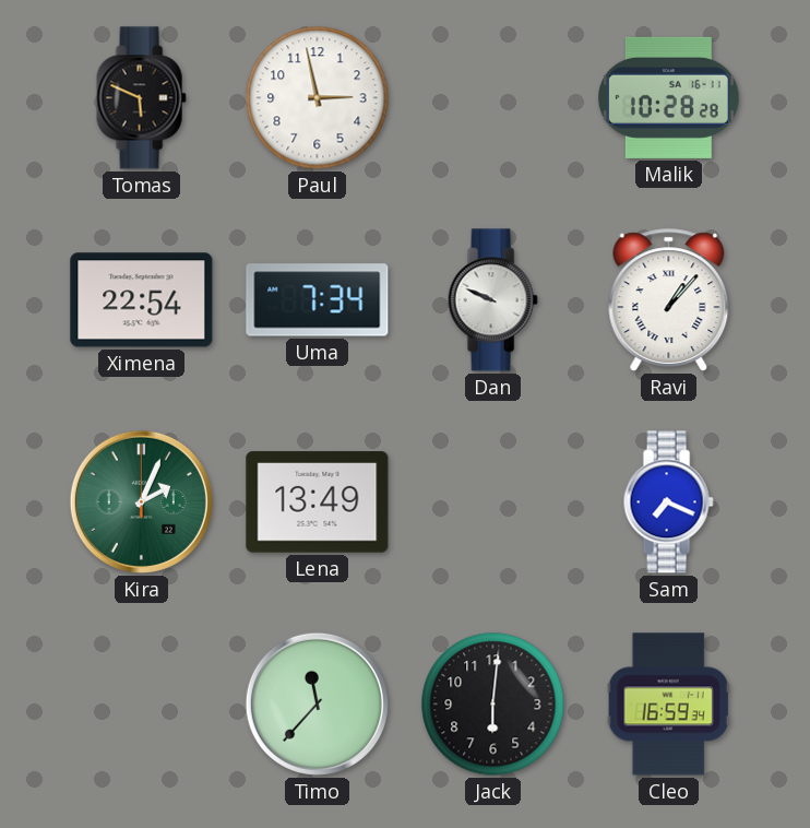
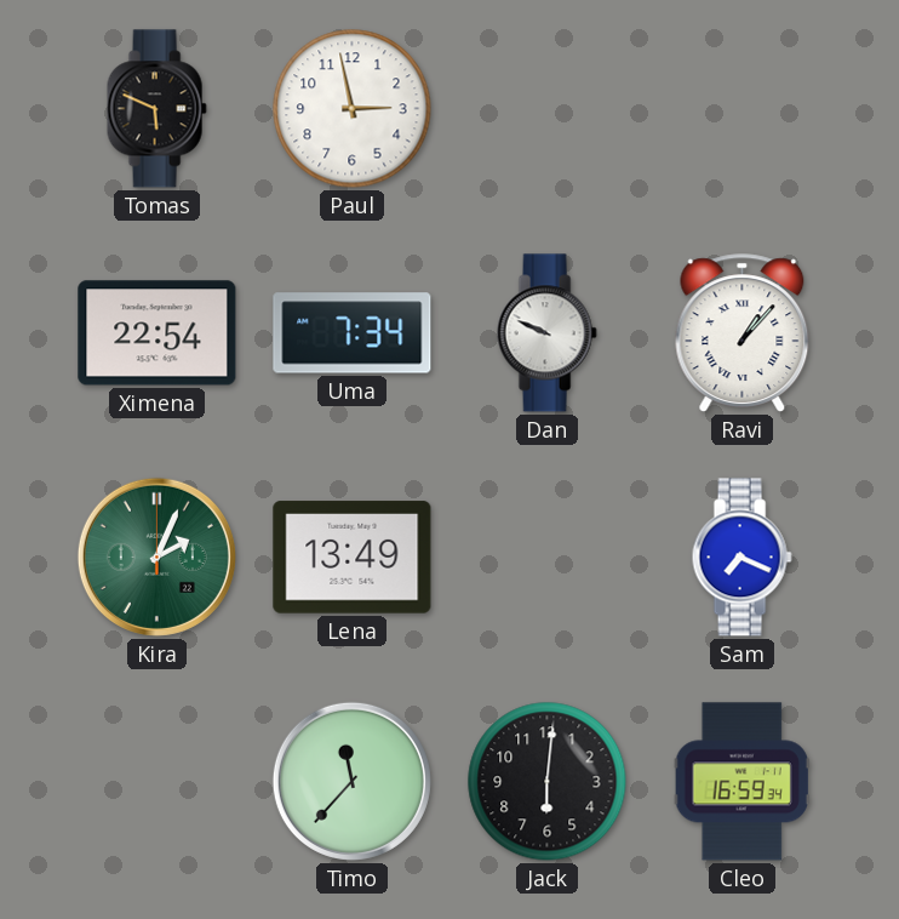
Malik: 10:28 -> none (668, 97)
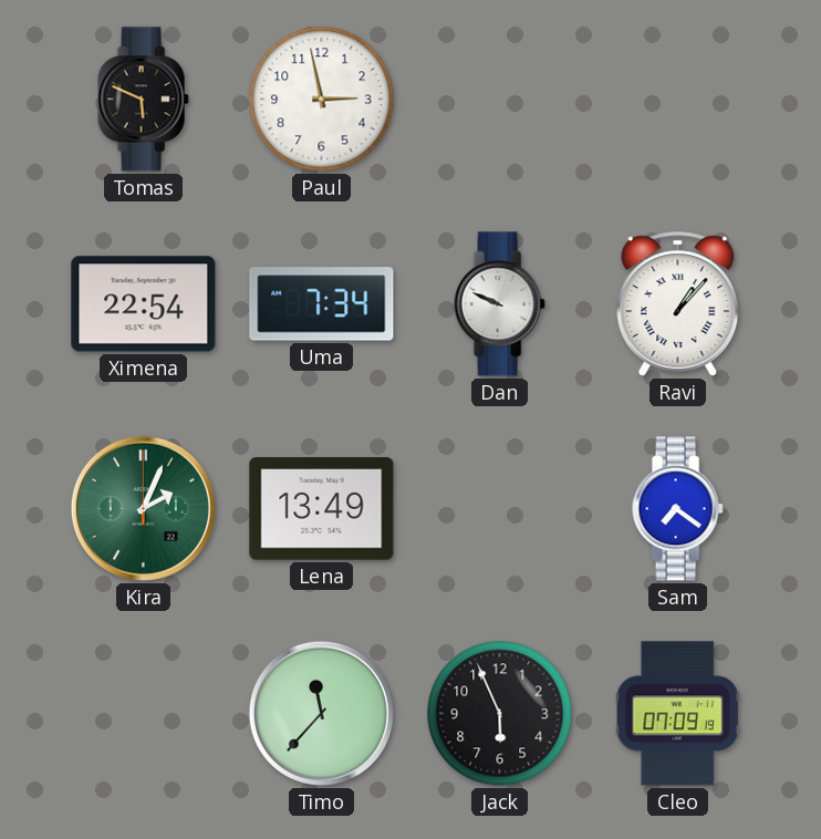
Sam: 7:19 -> 7:21 (677, 509)
Jack: 6:01 -> 5:56 (500, 714)
Cleo: 16:59 -> 07:09 (677, 714)
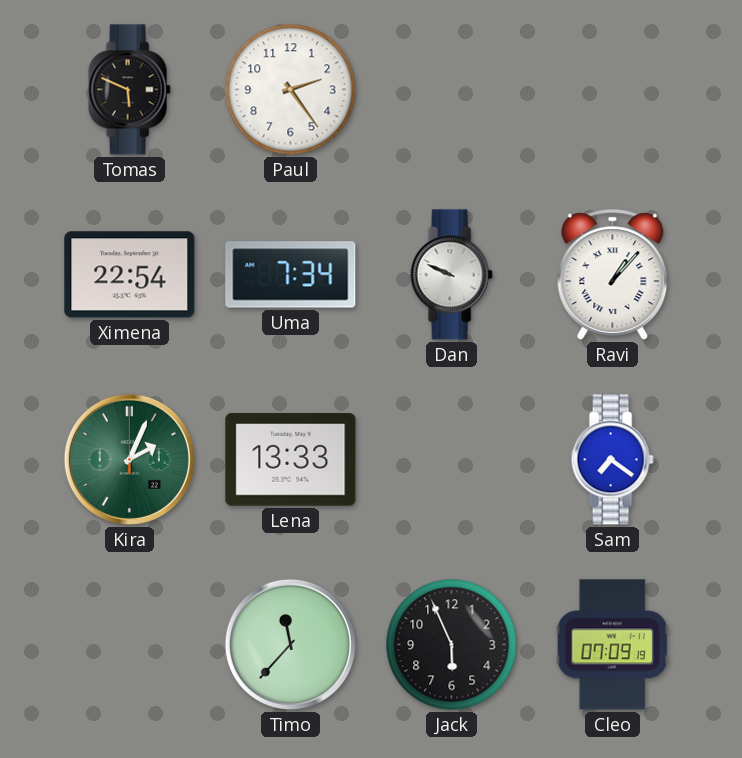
Paul: 2:58 -> 2:24 (291, 90)
Lena: 13:49 -> 13:33 (291, 460)
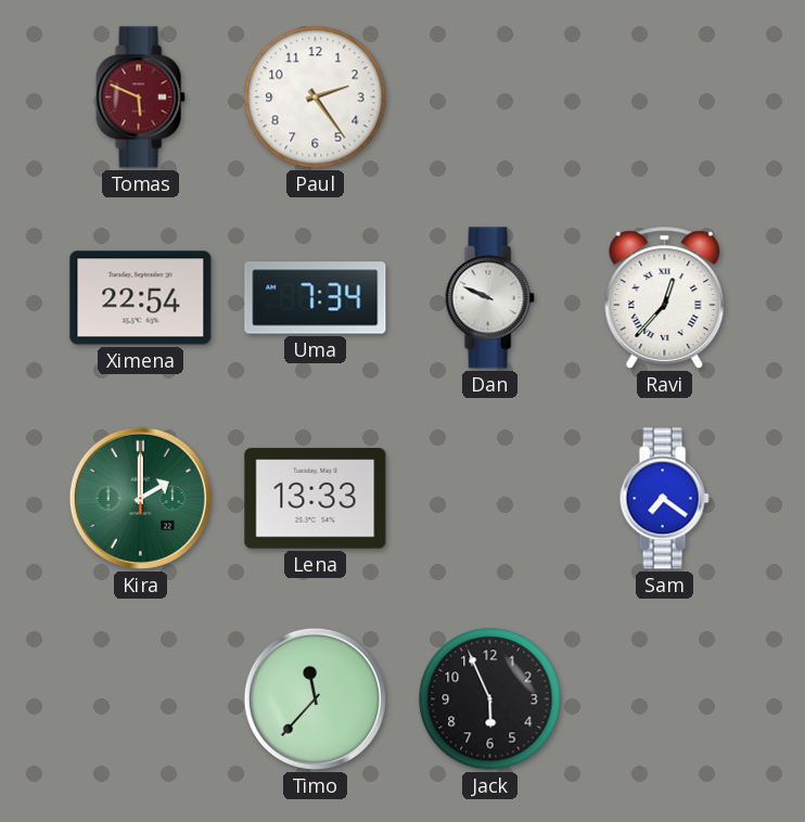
Tomas dial: black -> burgundy (140, 98)
Ravi: 1:07 -> 12:37 (665, 298)
Kira: 2:04 -> 2:00 (140, 498)
Cleo: 07:09 -> none (612, 645)
